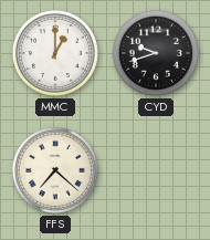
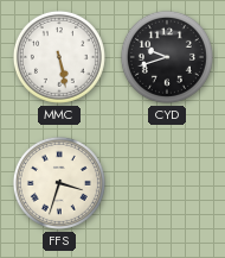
MMC: 1:00 -> 5:28 (59, 57)
FFS: 7:22 -> 3:33 (59, 183)
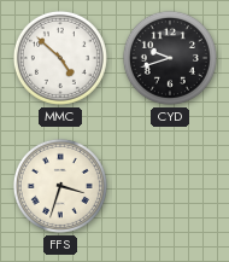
MMC: 5:28 -> 4:52 (60, 58)
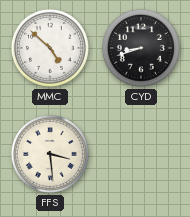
CYD: 9:42 -> 8:42 (141, 48)
FFS: 3:33 -> 3:29 (50, 154)
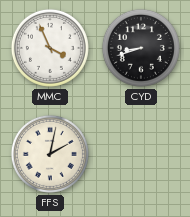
MMC: 4:52 -> 3:56 (50, 48)
FFS: 3:29 -> 2:02 (50, 154)
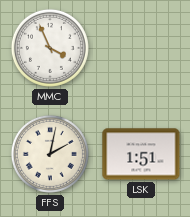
CYD: 8:42 -> none (141, 48)
LSK: none -> 1:51 (141, 154)
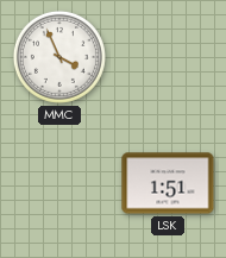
FFS: 2:02 -> none (50, 154)
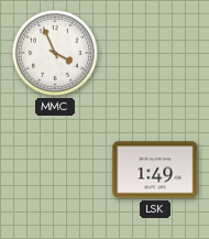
LSK: 1:51 -> 1:49 (155, 170)
